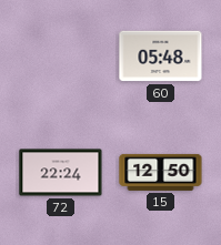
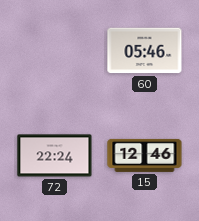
60: 05:48 -> 05:46 (145, 51)
15: 12:50 -> 12:46 (145, 155)
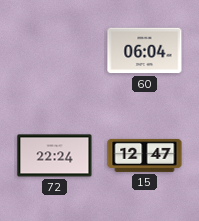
60: 05:46 -> 06:04 (145, 51)
15: 12:46 -> 12:47 (145, 155)
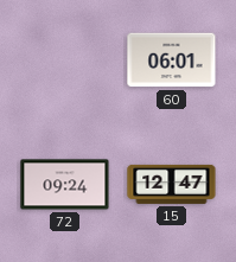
60: 06:04 -> 06:01 (172, 60)
72: 22:24 -> 09:24 (65, 185)
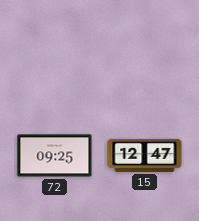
60: 06:01 -> none (172, 60)
72: 09:24 -> 09:25 (55, 156)
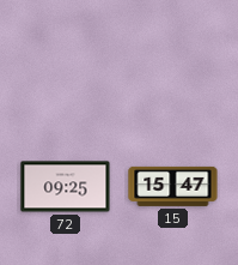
15: 12:47 -> 15:47 (173, 186)
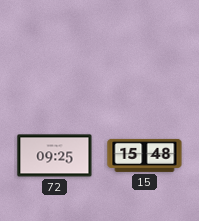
15: 15:47 -> 15:48 (145, 155)
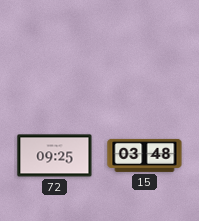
15: 15:48 -> 03:48 (145, 155)
